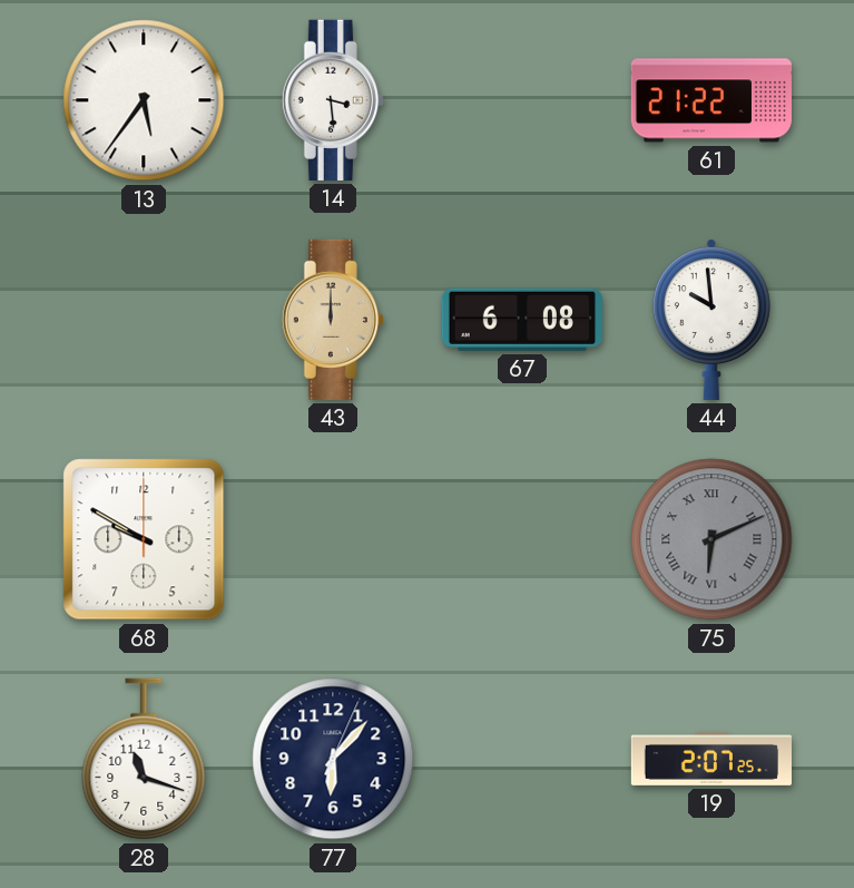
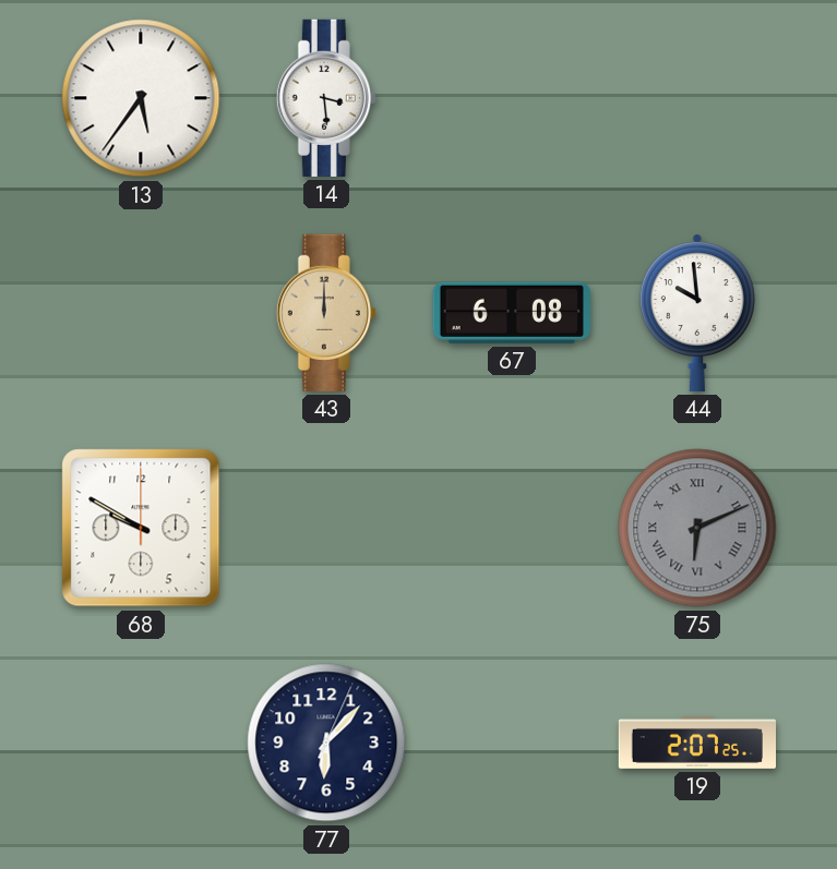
61: 21:22 -> none (711, 100)
28: 11:18 -> none (144, 759)
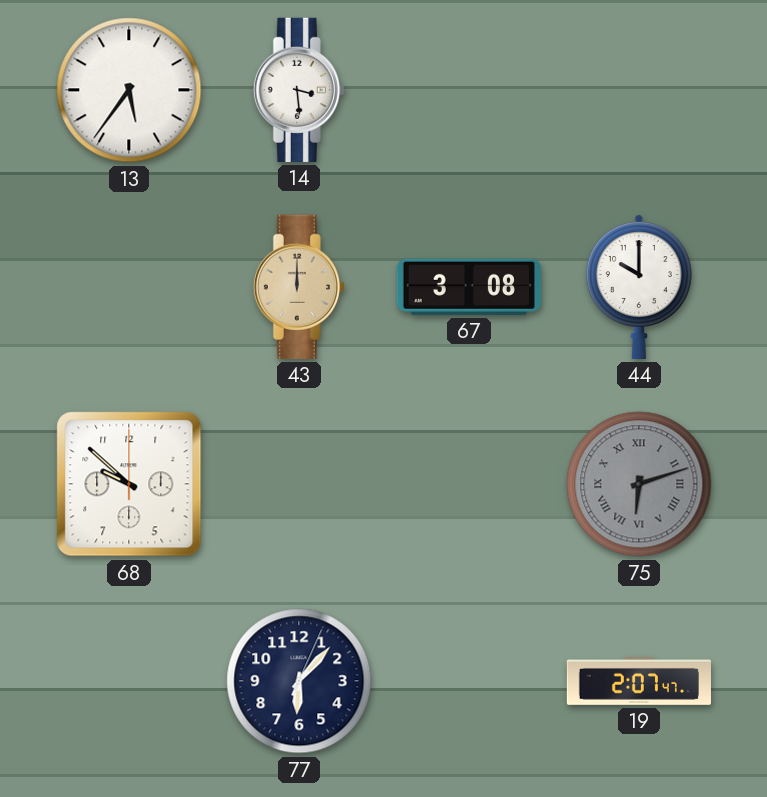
67: 6:08 -> 3:08 (469, 287)
44: 9:59 -> 10:00 (639, 287)
68: 9:50 -> 9:52 (129, 484)
75: 6:11 -> 6:12 (639, 484)
19: 2:07:25 -> 2:07:47 (638, 681)
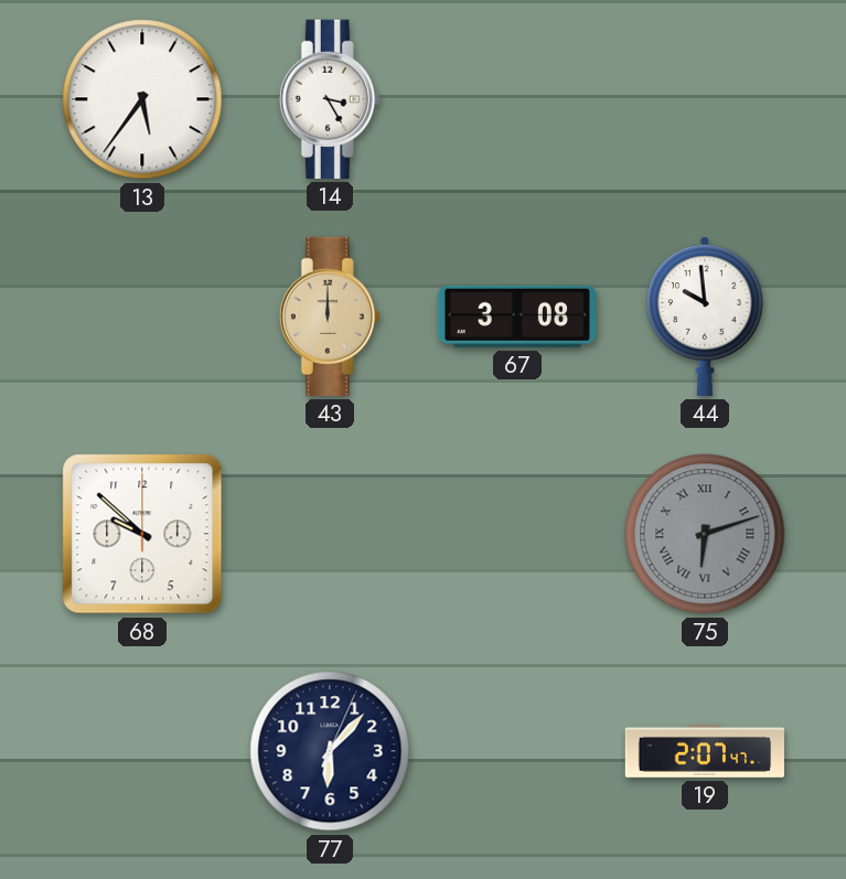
14: 3:29 -> 3:25 (330, 99)
44: 10:00 -> 9:59 (705, 317)
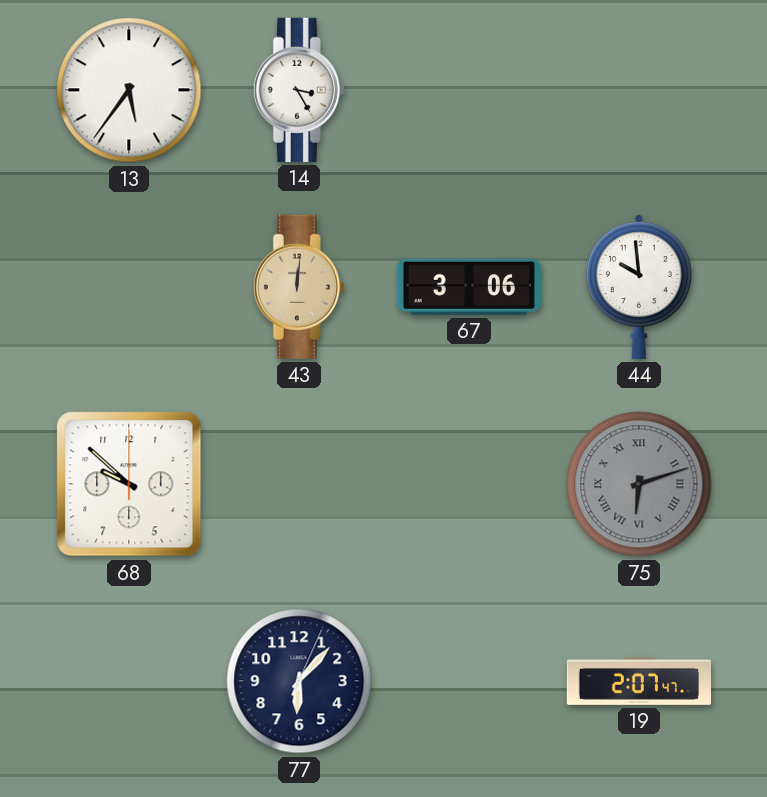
43: 12:00 -> 12:01 (299, 287)
67: 3:08 -> 3:06 (469, 287)
